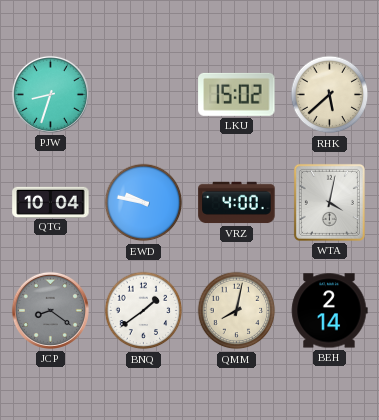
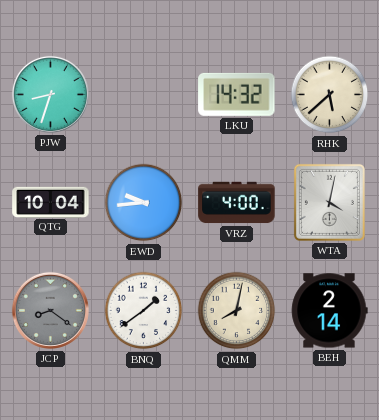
LKU: 15:02 -> 14:32 (237, 94)
EWD: 9:47 -> 9:44 (144, 203)
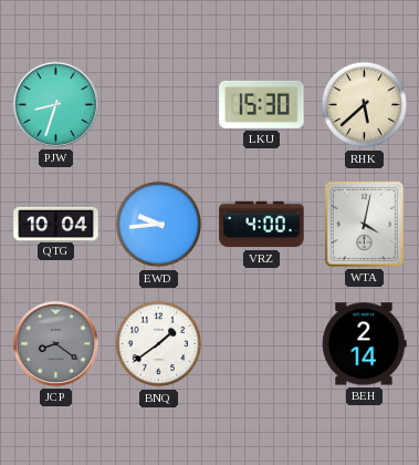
LKU: 14:32 -> 15:30 (262, 104)
QMM: 8:02 -> none (237, 311)
